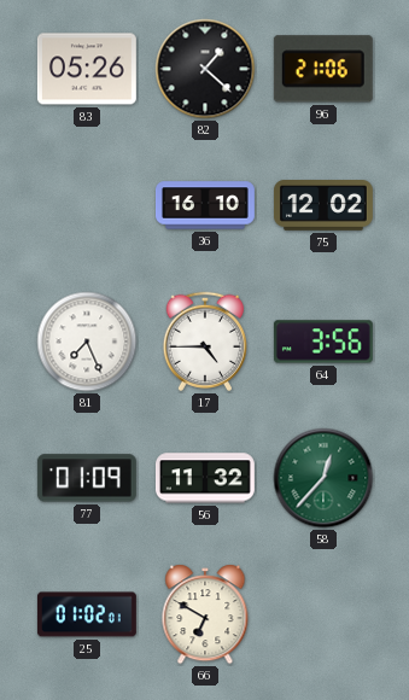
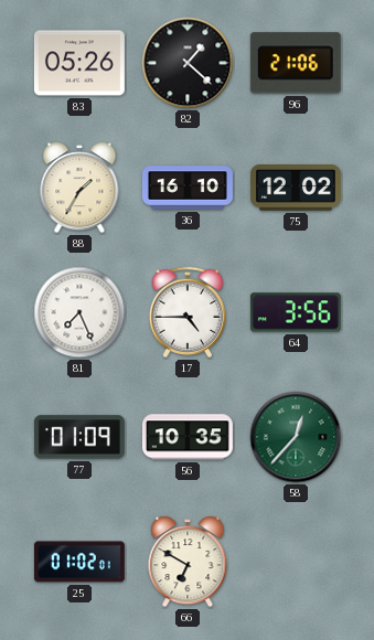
88: none -> 1:35 (79, 188)
56: 11:32 -> 10:35 (188, 437)
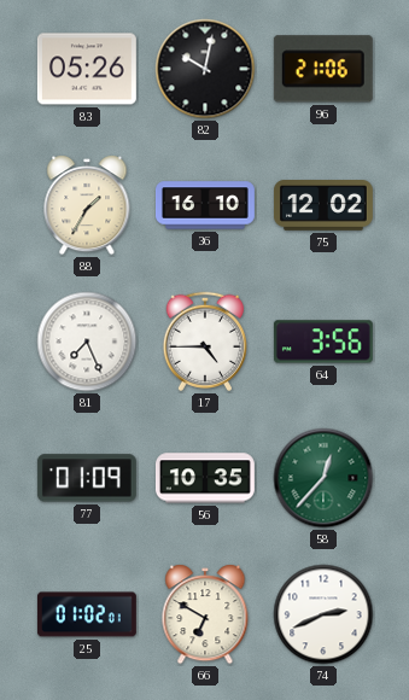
82: 1:22 -> 10:02 (205, 69)
74: none -> 2:41 (323, 614)
